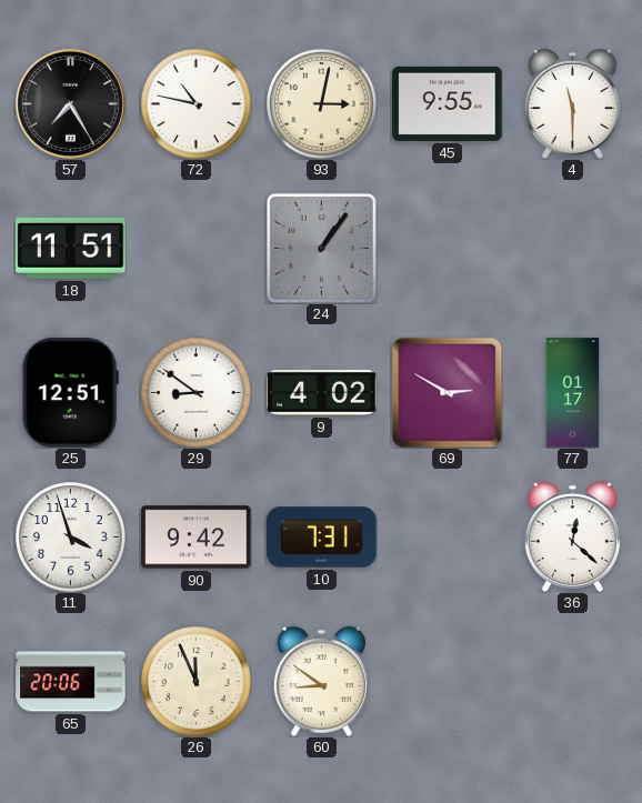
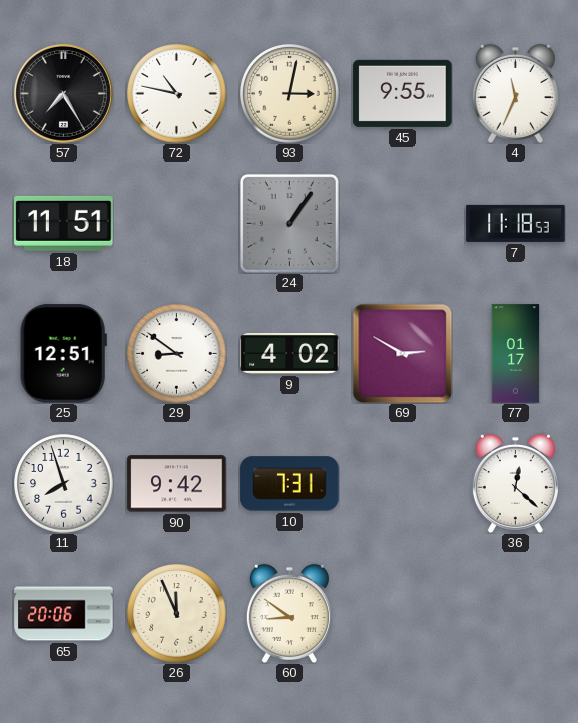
4: 11:30 -> 11:34 (515, 93)
7: none -> 11:18 (516, 223)
11: 3:57 -> 7:57 (64, 484)
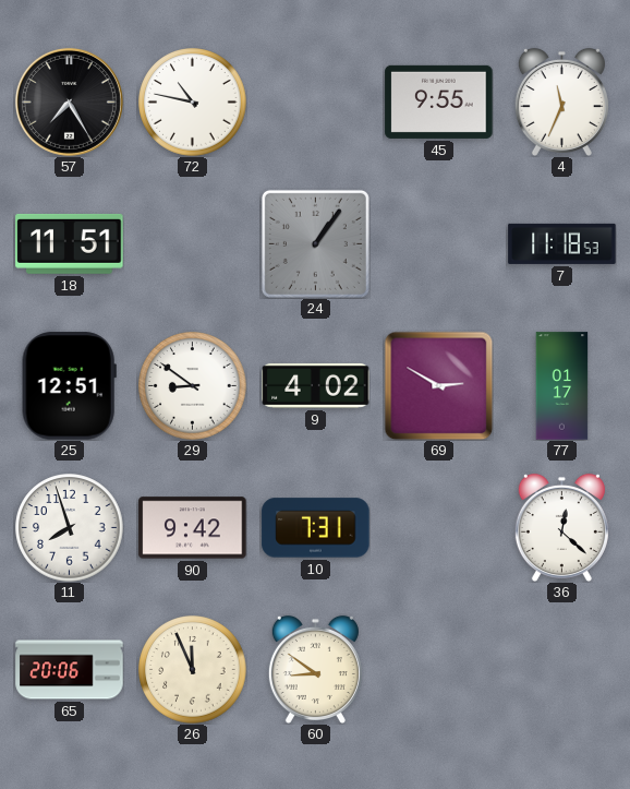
93: 3:02 -> none (290, 94)
